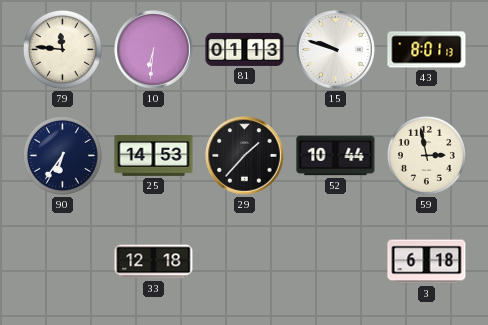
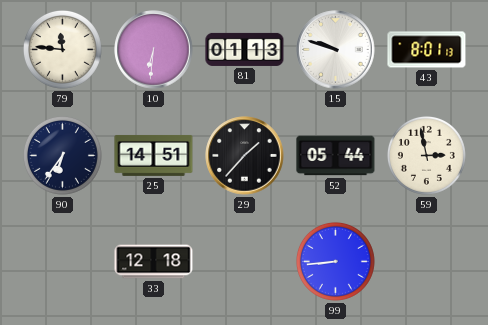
25: 14:53 -> 14:51 (154, 155)
52: 10:44 -> 05:44 (336, 156)
99: none -> 8:44 (335, 261)
3: 6:18 -> none (427, 262)
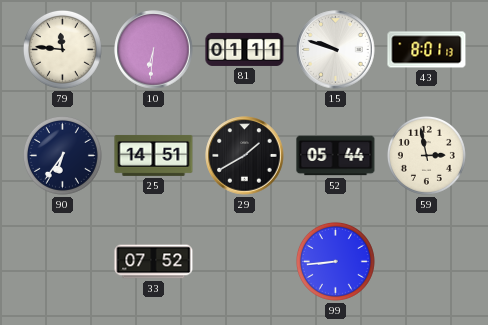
81: 01:13 -> 01:11 (245, 49)
29: 1:37 -> 1:40 (245, 156)
33: 12:18 -> 07:52 (154, 262)
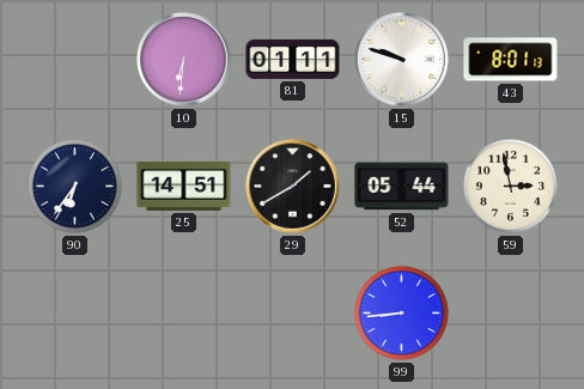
79: 11:46 -> none (62, 49)
33: 07:52 -> none (154, 262)
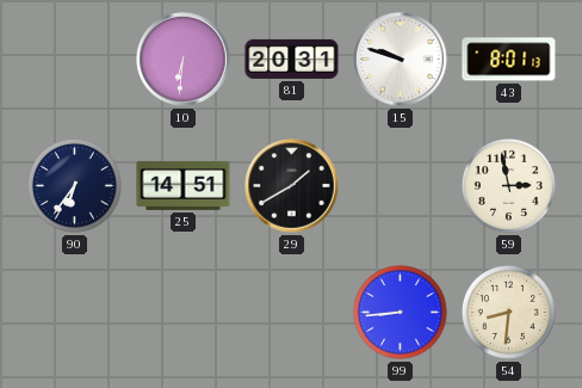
81: 01:11 -> 20:31 (292, 58)
52: 05:44 -> none (402, 187)
54: none -> 8:31 (508, 312)
